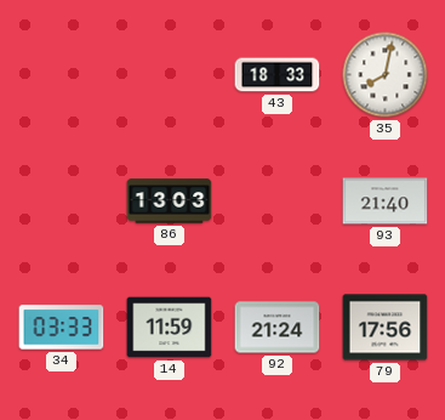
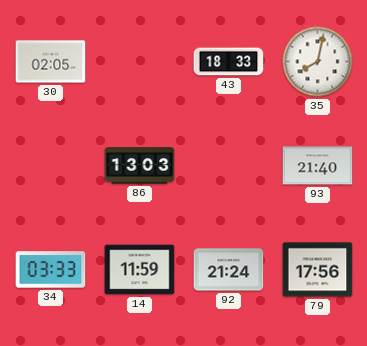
30: none -> 02:05 (51, 62)
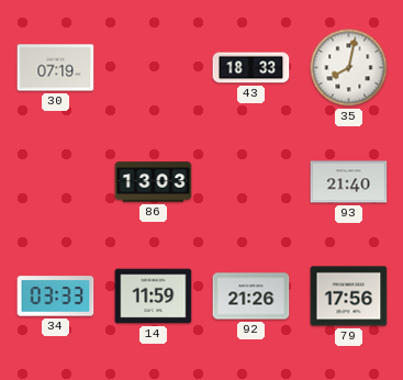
30: 02:05 -> 07:19 (56, 68)
92: 21:24 -> 21:26 (251, 297)
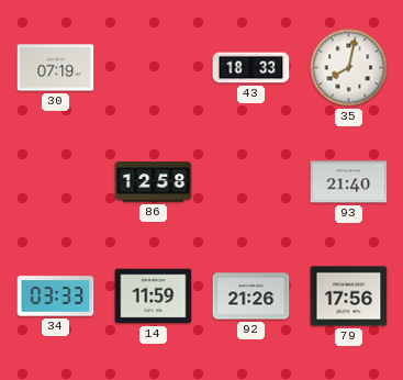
86: 13:03 -> 12:58 (154, 182)
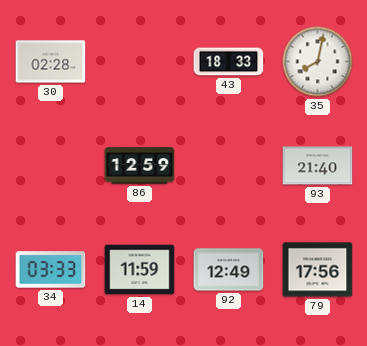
30: 07:19 -> 02:28 (51, 62)
86: 12:58 -> 12:59 (140, 166)
92: 21:26 -> 12:49 (229, 270)
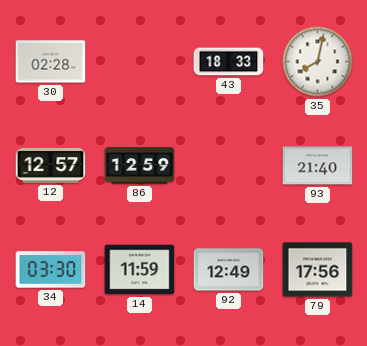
12: none -> 12:57 (51, 165)
34: 03:33 -> 03:30 (51, 270)
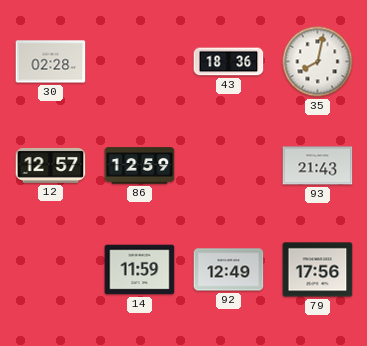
43: 18:33 -> 18:36 (229, 62)
93: 21:40 -> 21:43 (318, 166)
34: 03:30 -> none (51, 270)
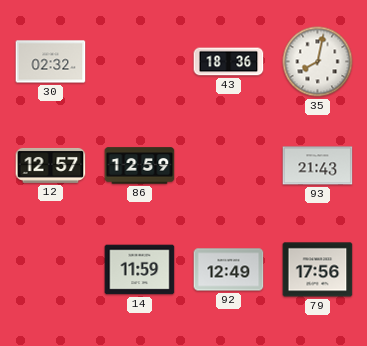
30: 02:28 -> 02:32 (51, 62)
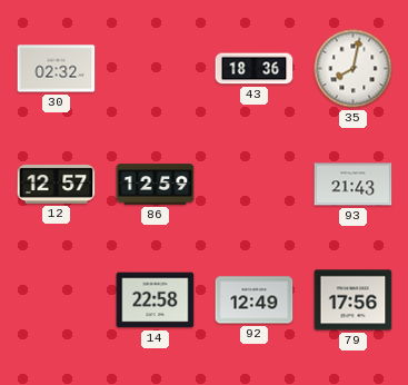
14: 11:59 -> 22:58 (156, 300)
